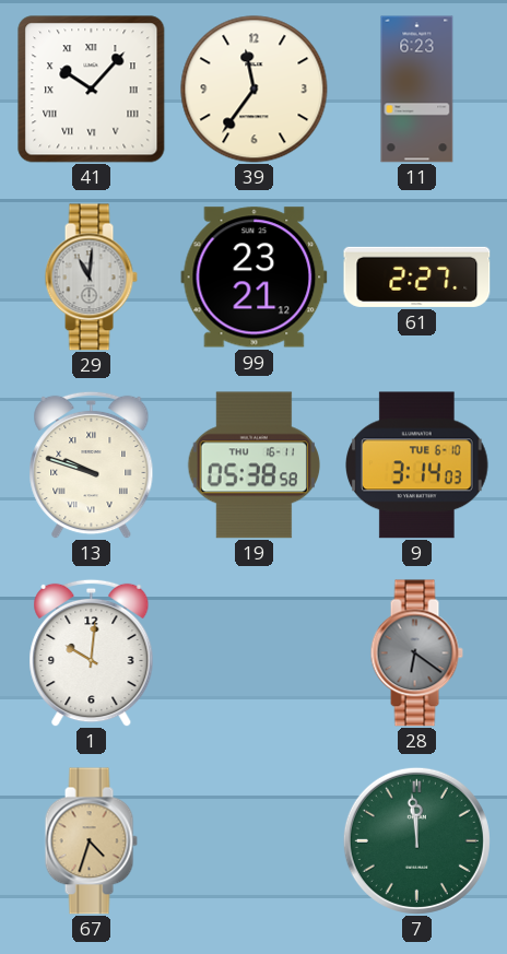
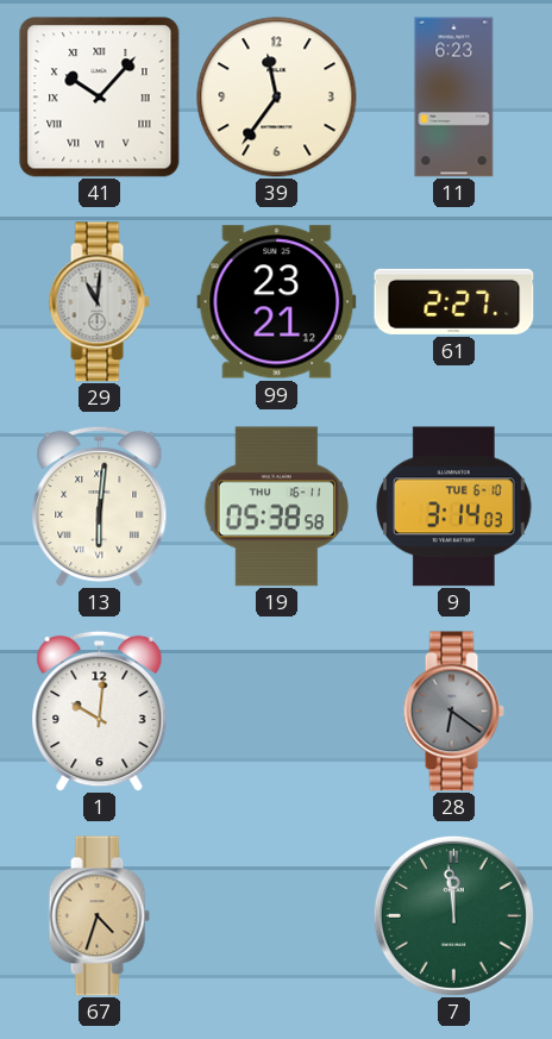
13: 9:48 -> 6:01 (100, 506)
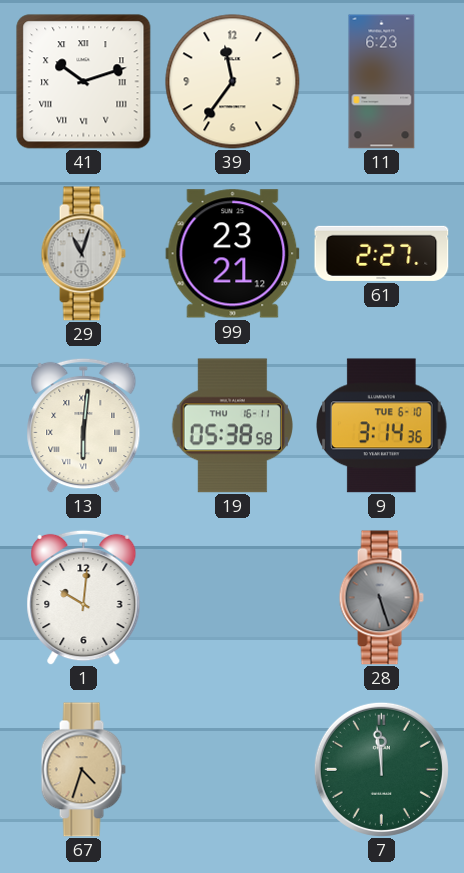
41: 10:07 -> 10:12 (84, 82)
29: 11:01 -> 11:03 (83, 254)
9: 3:14:03 -> 3:14:36 (382, 426)
28: 6:21 -> 5:27 (381, 598)
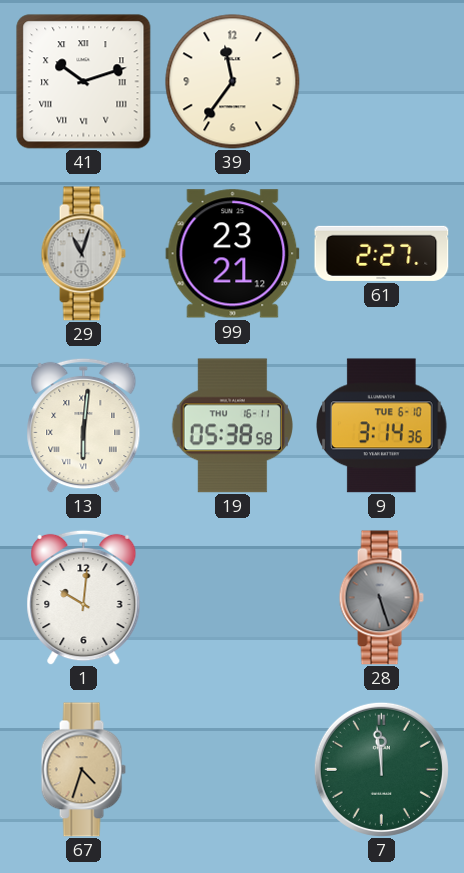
11: 6:23 -> none (382, 82)
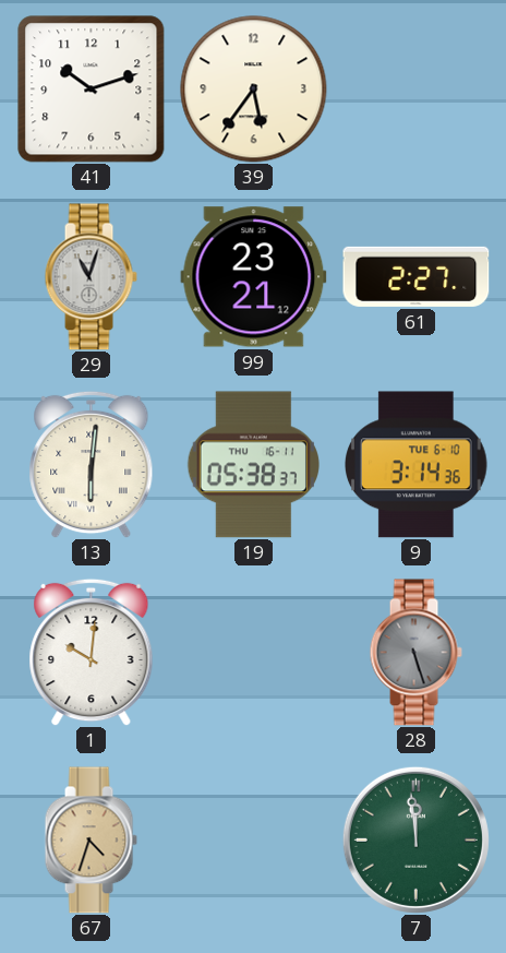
41 numerals: Roman -> Arabic (92, 90)
39: 11:36 -> 5:36 (254, 90)
19: 05:38:58 -> 05:38:37 (253, 465)
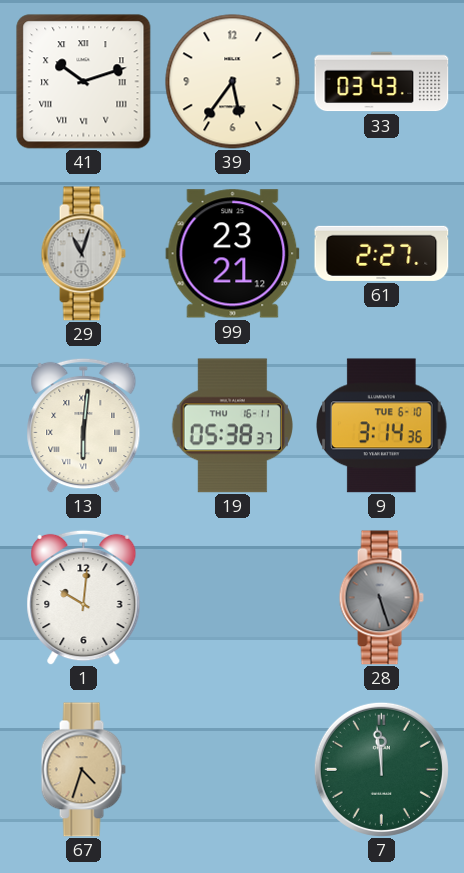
41 numerals: Arabic -> Roman (84, 82)
33: none -> 03:43 (382, 82)
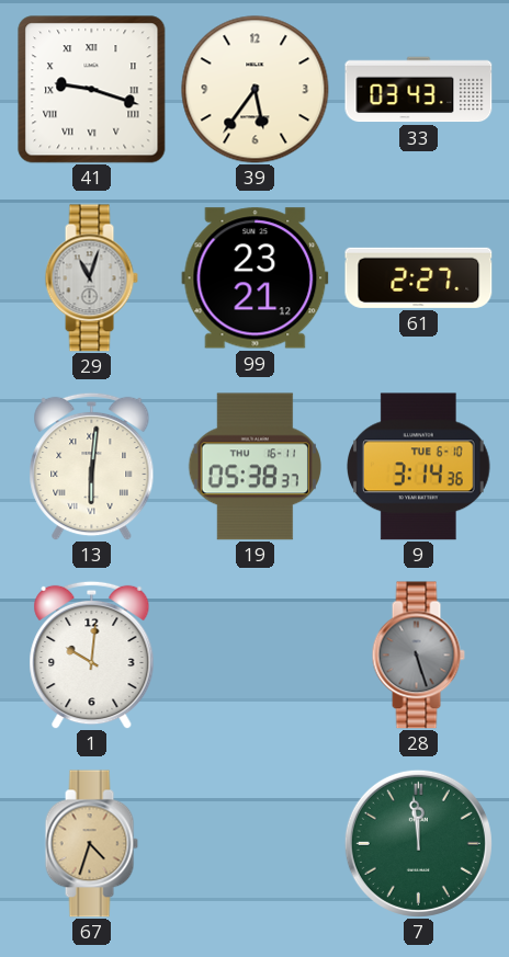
41: 10:12 -> 9:18 (92, 90)
